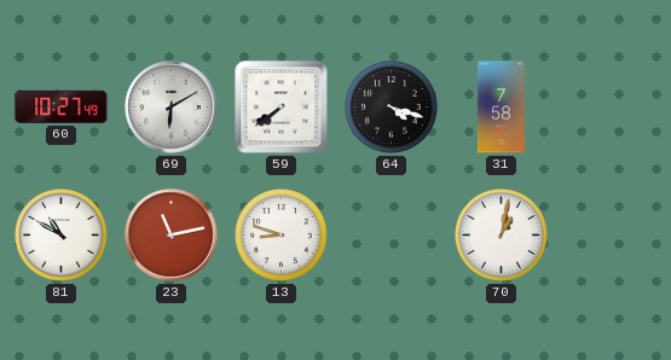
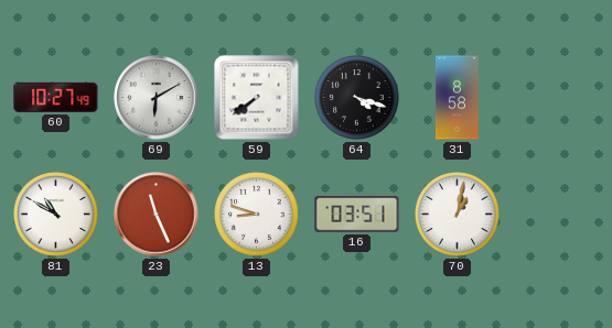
31: 7:58 -> 8:58 (457, 98)
23: 11:13 -> 11:26 (157, 215)
16: none -> 03:51 (357, 215)
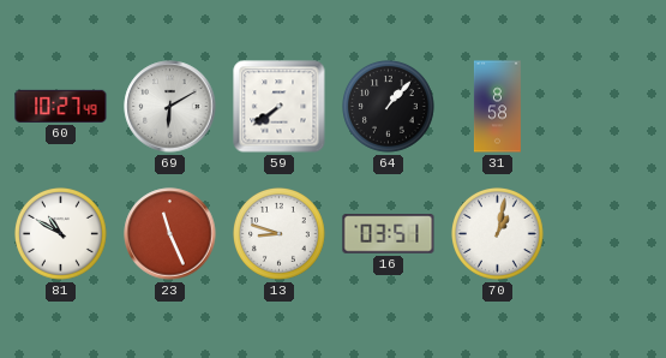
64: 4:18 -> 1:07 (389, 107)
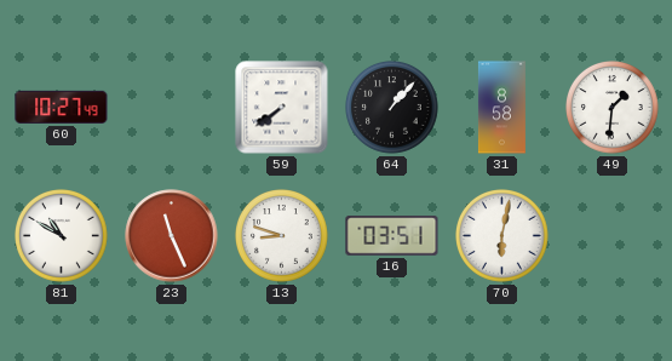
69: 6:10 -> none (170, 107)
49: none -> 1:31 (613, 108)
70: 1:02 -> 6:02 (502, 236)
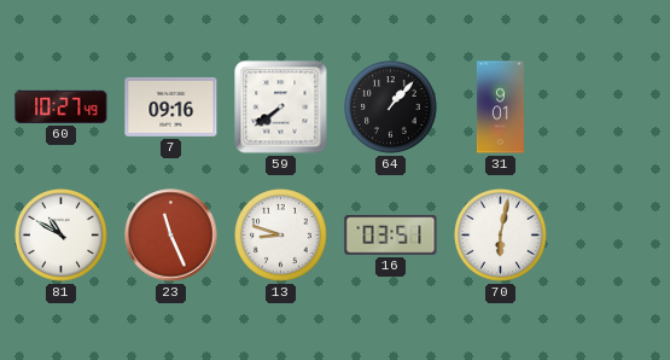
7: none -> 09:16 (171, 106)
31: 8:58 -> 9:01 (500, 108)
49: 1:31 -> none (613, 108)
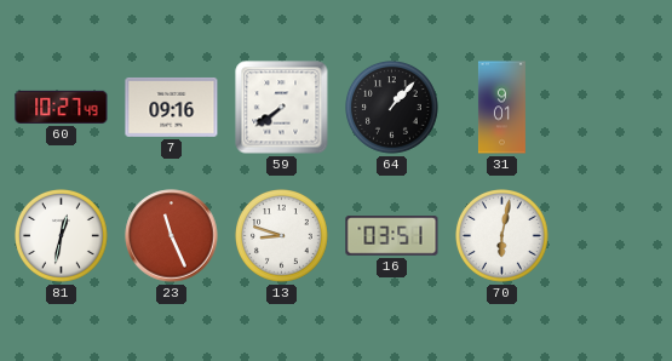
81: 10:50 -> 12:32 (62, 236)
